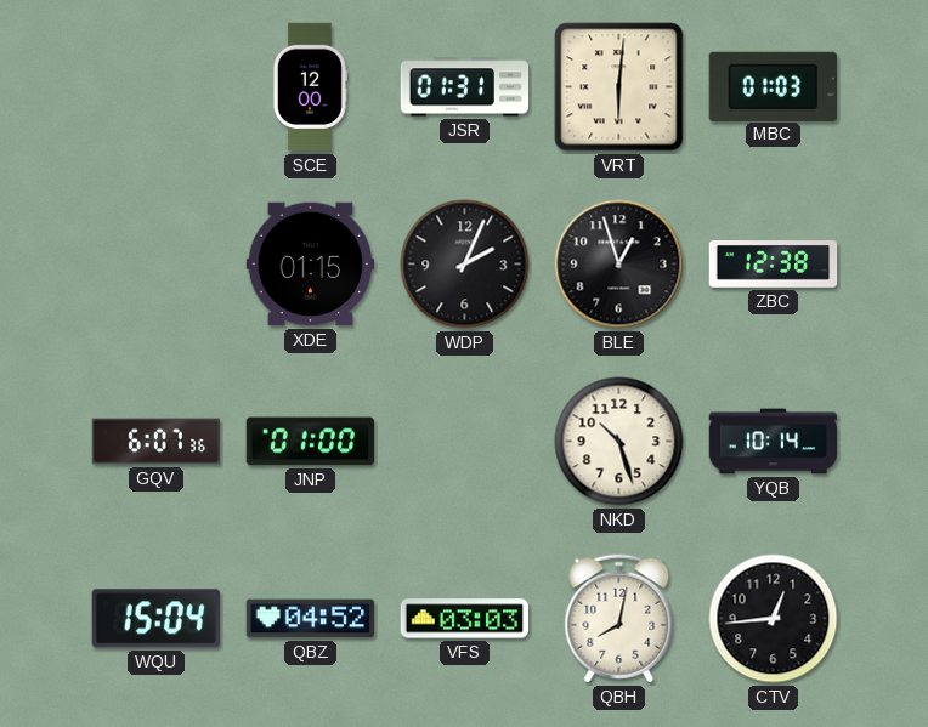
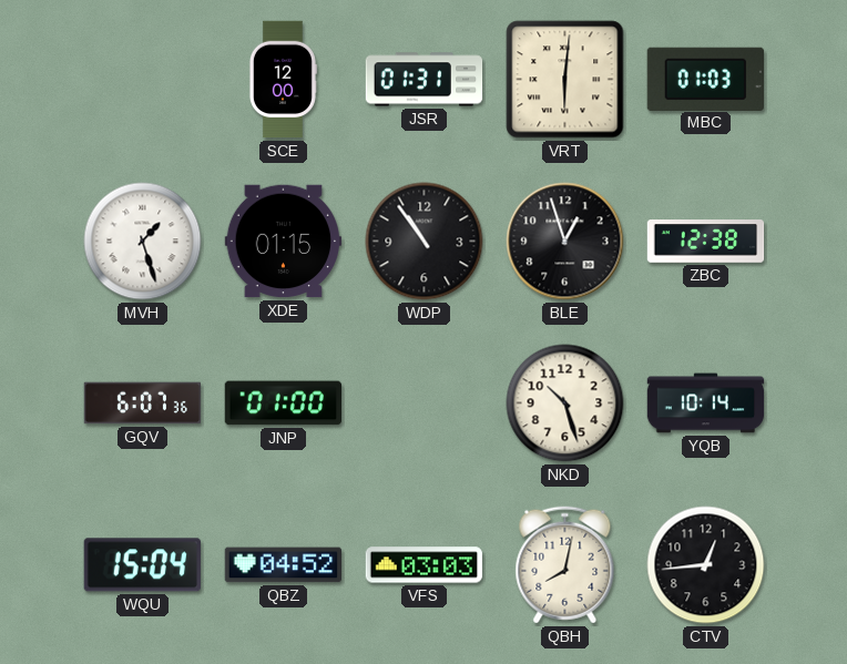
MVH: none -> 1:27 (143, 242)
WDP: 2:04 -> 10:54 (425, 242)
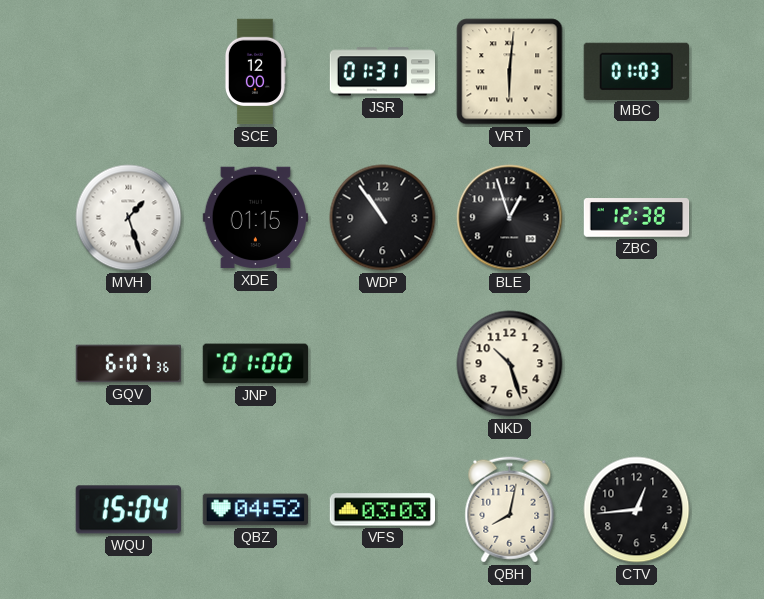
YQB: 10:14 -> none (706, 403)
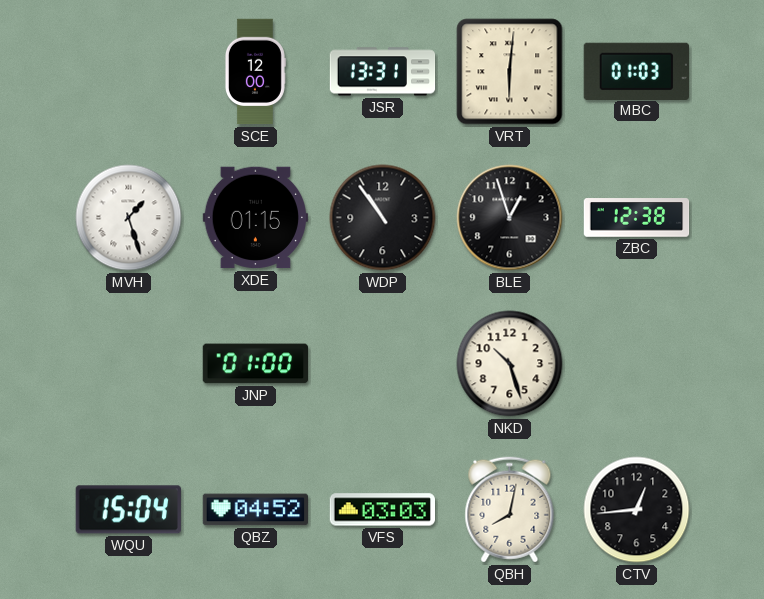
JSR: 01:31 -> 13:31 (383, 72)
GQV: 6:07 -> none (129, 364)
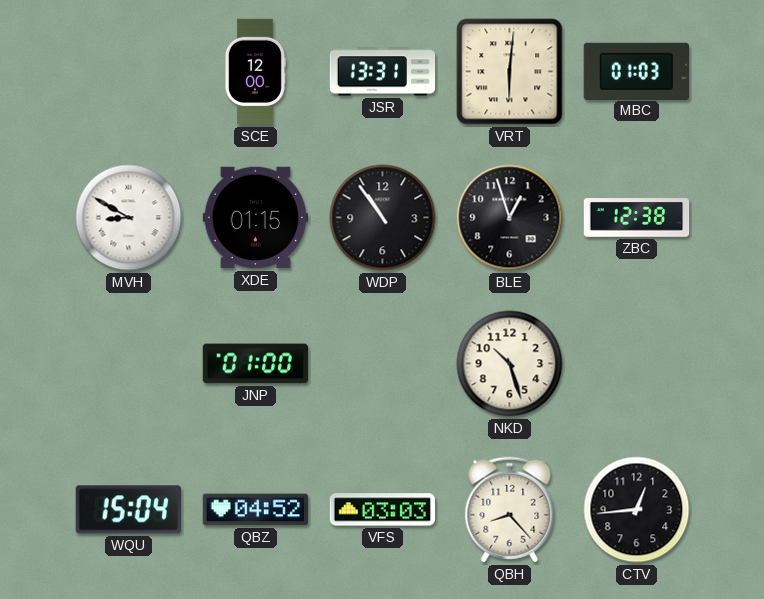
MVH: 1:27 -> 8:50 (129, 218)
QBH: 8:02 -> 8:23 (510, 510)
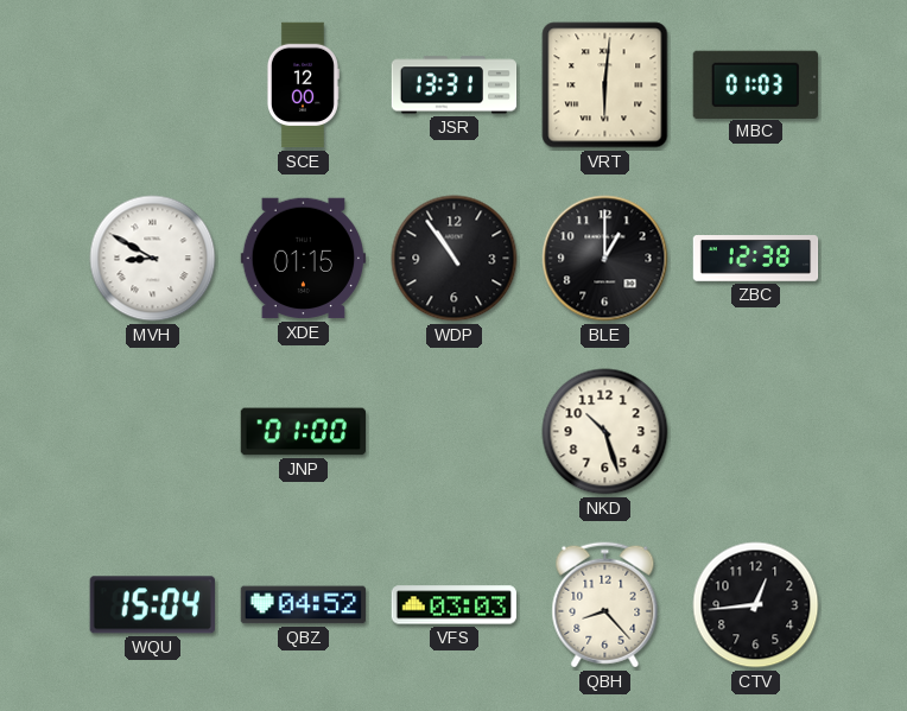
BLE: 12:57 -> 1:00 (605, 259)
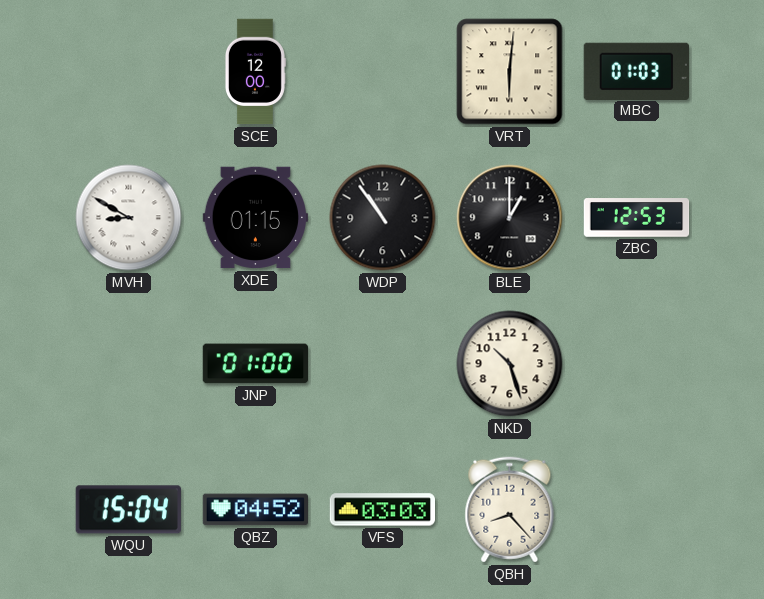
JSR: 13:31 -> none (455, 85)
ZBC: 12:38 -> 12:53 (637, 218)
CTV: 12:44 -> none (756, 605)
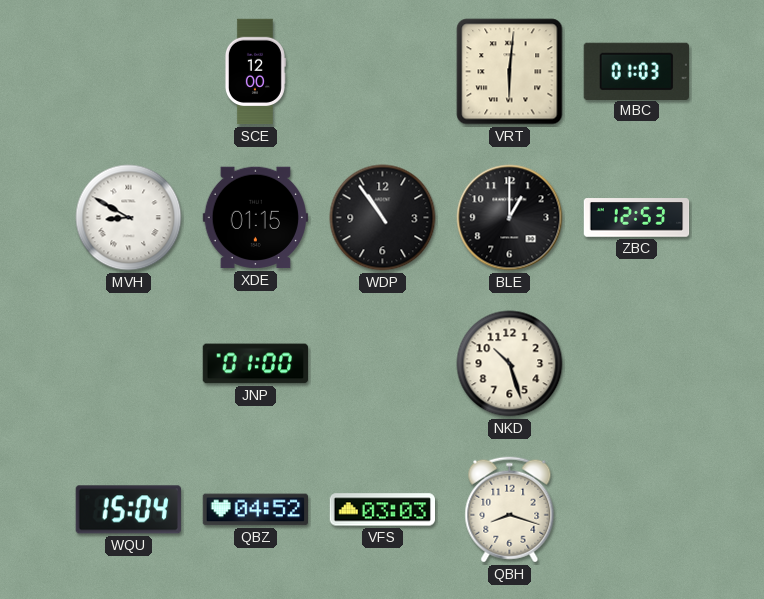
QBH: 8:23 -> 8:18 (510, 510)
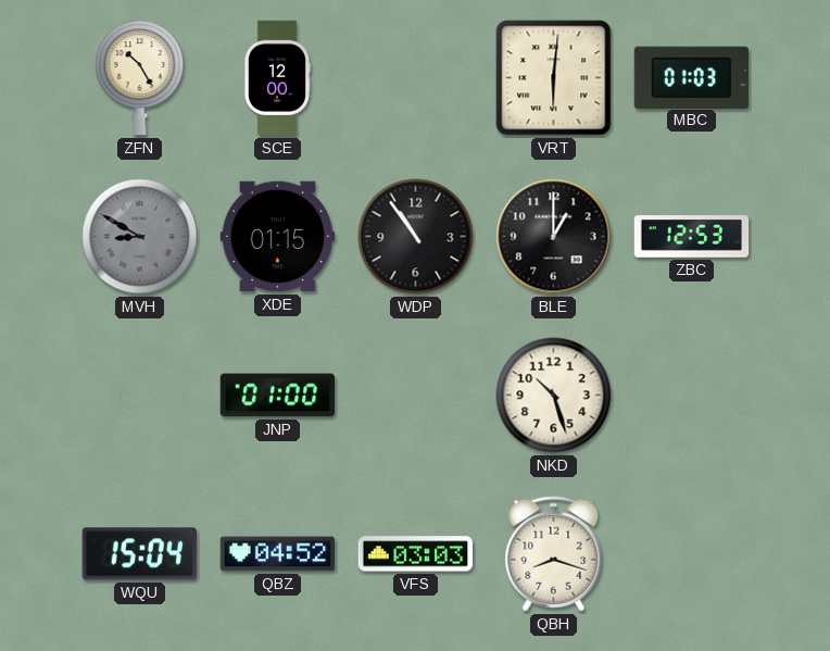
ZFN: none -> 10:25 (140, 78)
MVH dial: white -> grey (140, 237)
